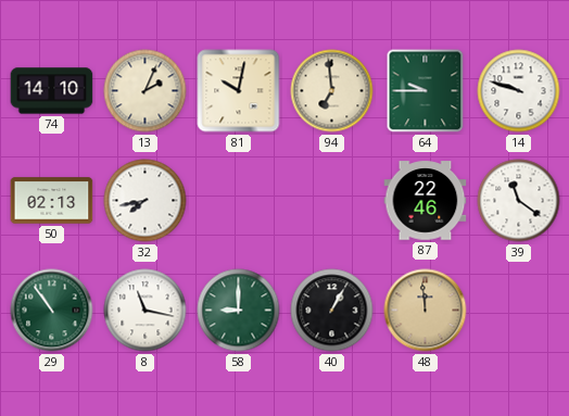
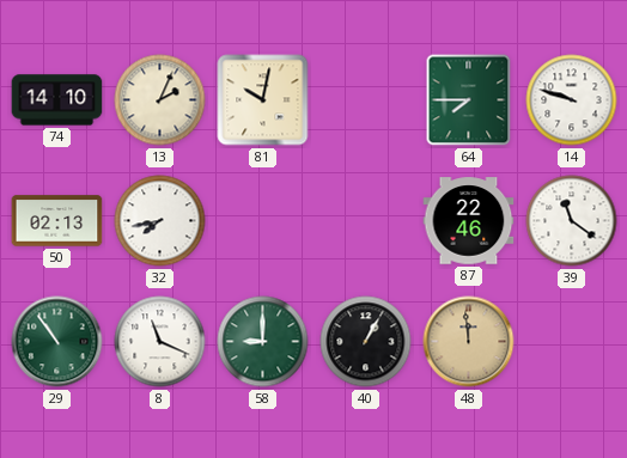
94: 6:59 -> none (332, 91)
64: 9:45 -> 7:45 (469, 100)
8: 11:17 -> 11:19 (160, 342)
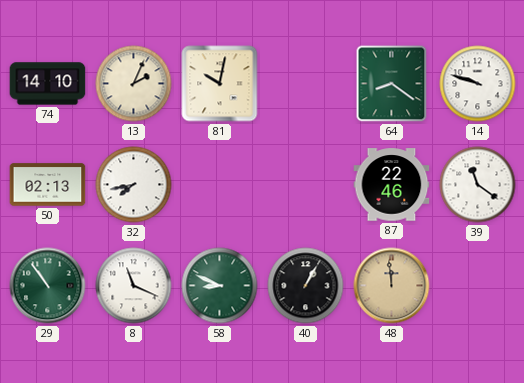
64: 7:45 -> 8:21 (392, 84)
58: 9:00 -> 8:49 (220, 286)
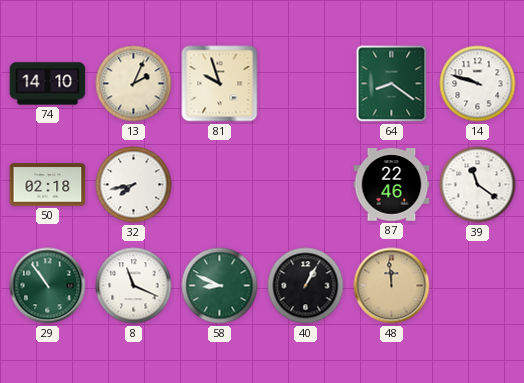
81: 10:02 -> 9:57 (220, 84)
50: 02:13 -> 02:18 (48, 185)
